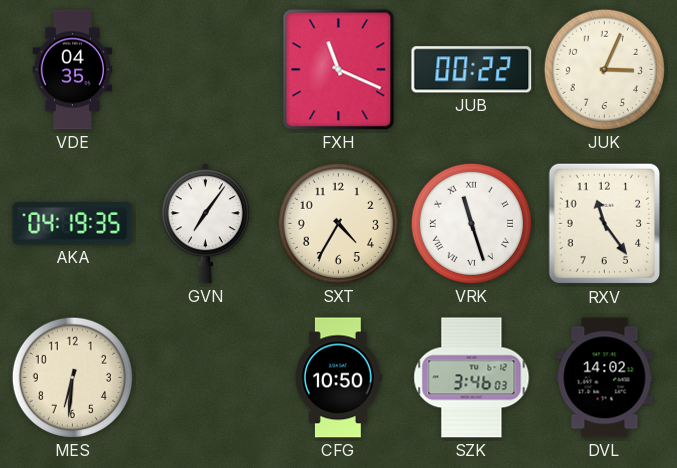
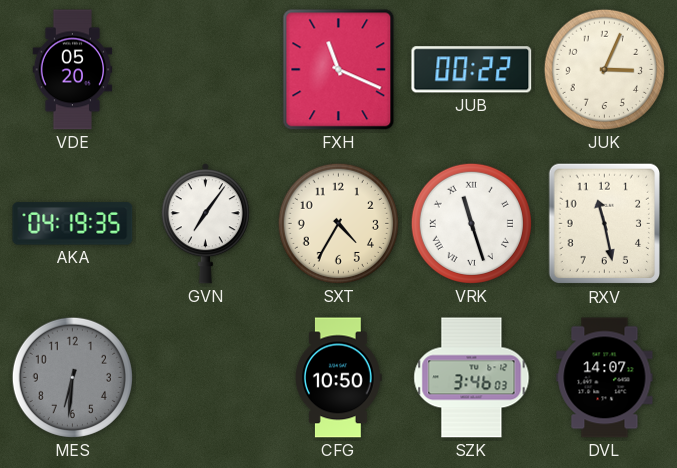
VDE: 04:35 -> 05:20 (73, 70)
RXV: 11:24 -> 11:28 (604, 224)
MES dial: cream -> grey (72, 377)
DVL: 14:02 -> 14:07 (605, 378)
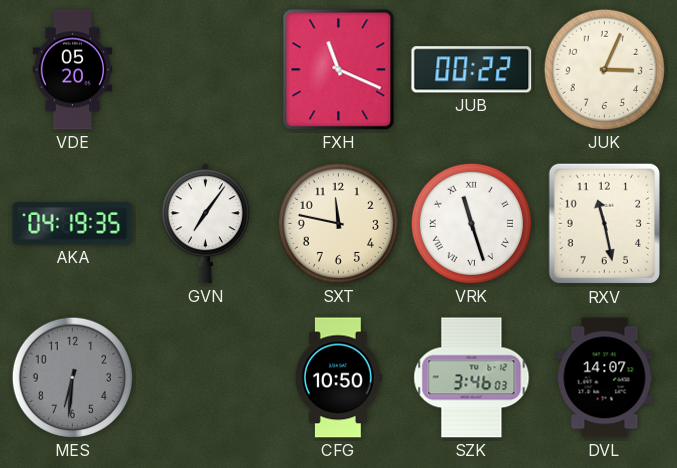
SXT: 4:35 -> 11:47 (338, 223)
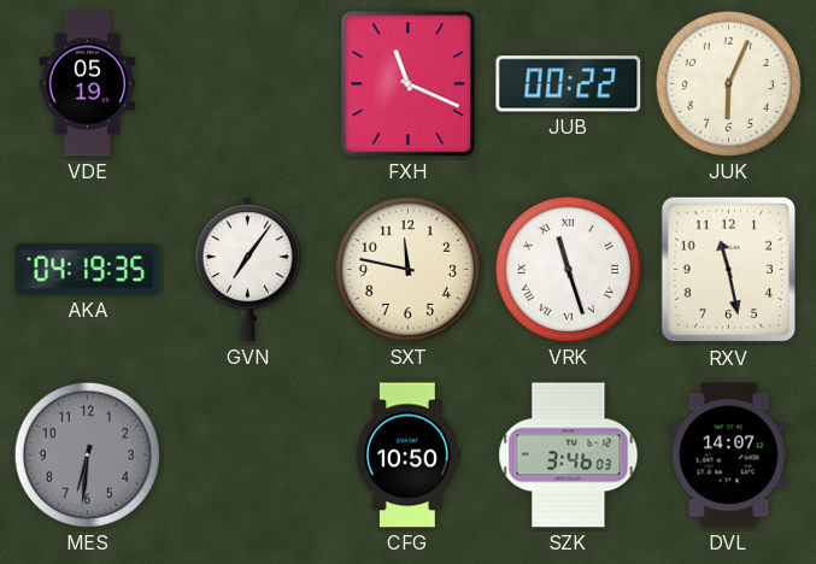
VDE: 05:20 -> 05:19 (88, 84)
JUK: 3:04 -> 6:04 (728, 83)
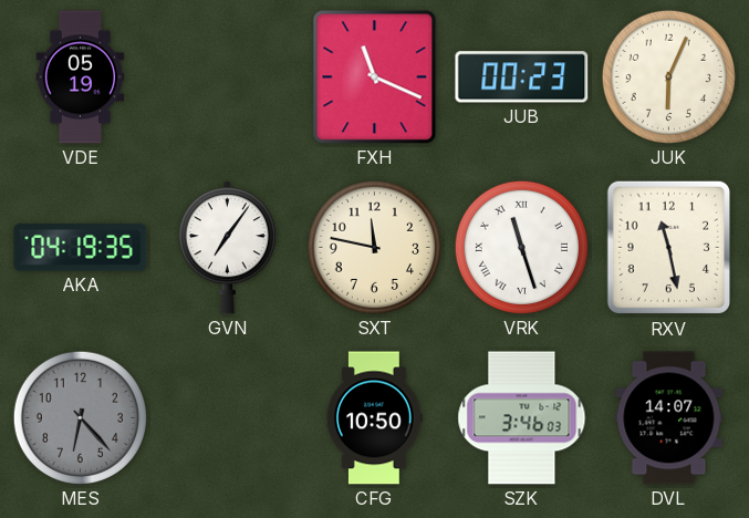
JUB: 00:22 -> 00:23 (522, 77)
MES: 6:31 -> 6:23 (80, 417)
